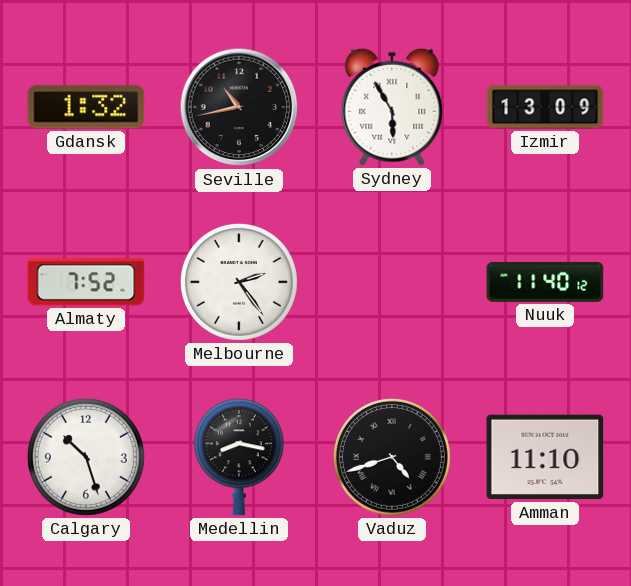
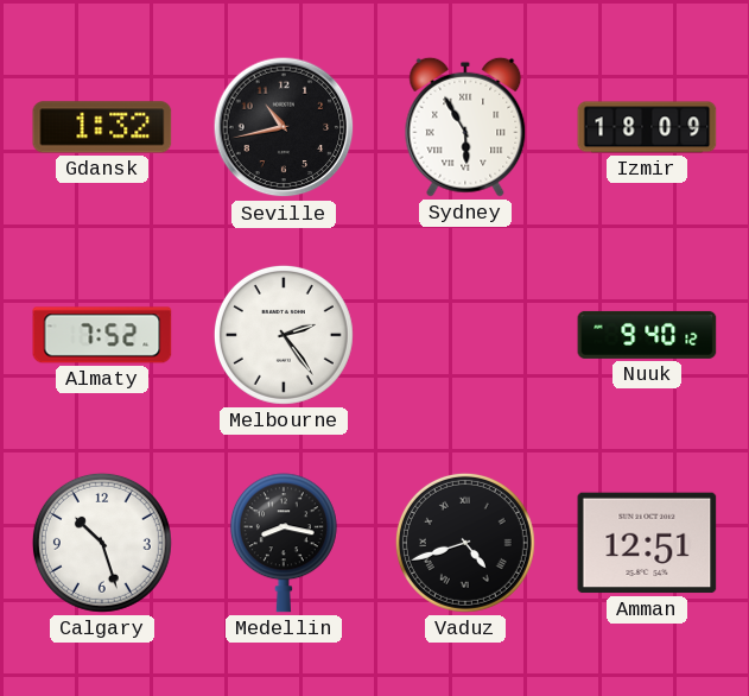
Izmir: 13:09 -> 18:09 (647, 127)
Nuuk: 11:40 -> 9:40 (647, 335)
Amman: 11:10 -> 12:51 (647, 543)
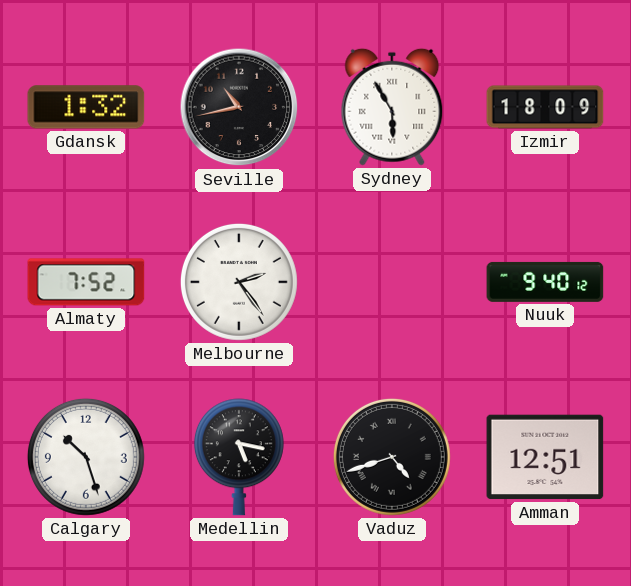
Medellin: 8:17 -> 5:17 (239, 457)
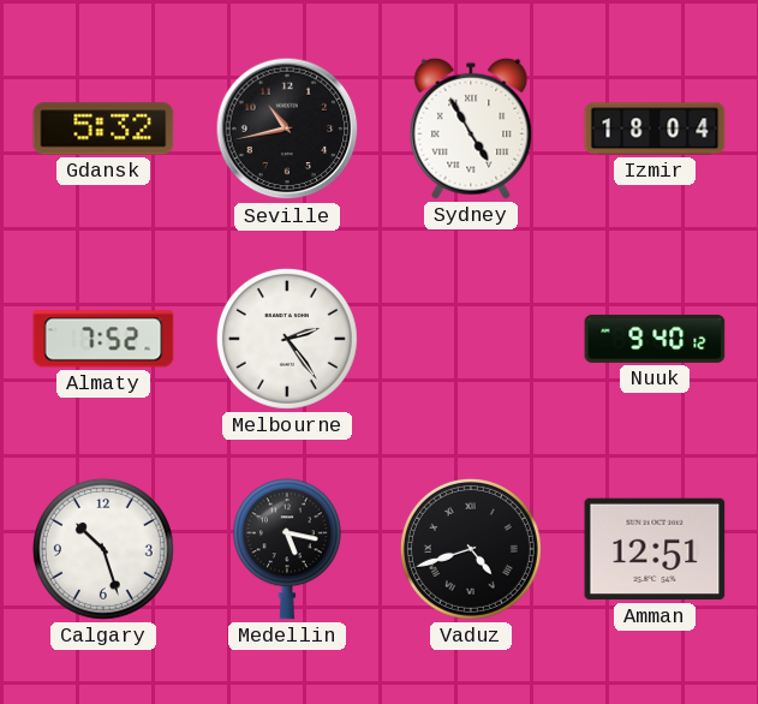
Gdansk: 1:32 -> 5:32 (103, 129)
Sydney: 5:55 -> 4:55 (471, 129)
Izmir: 18:09 -> 18:04 (655, 129)
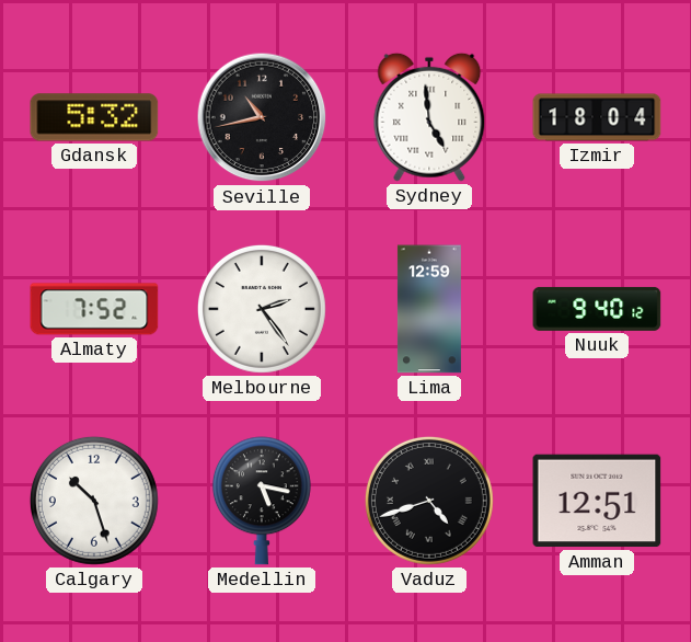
Sydney: 4:55 -> 4:59 (429, 117)
Lima: none -> 12:59 (429, 309)
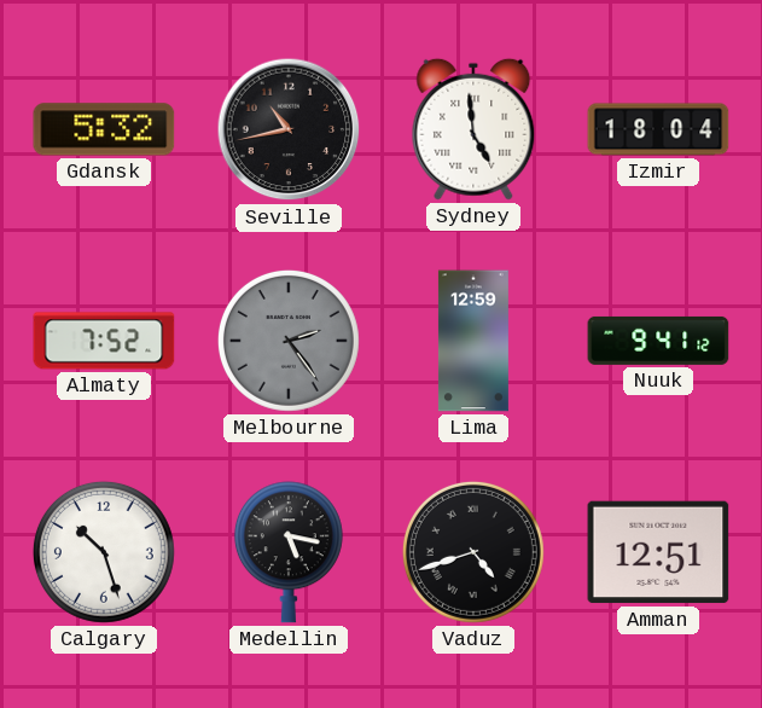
Melbourne dial: white -> grey (289, 341)
Nuuk: 9:40 -> 9:41 (658, 341)
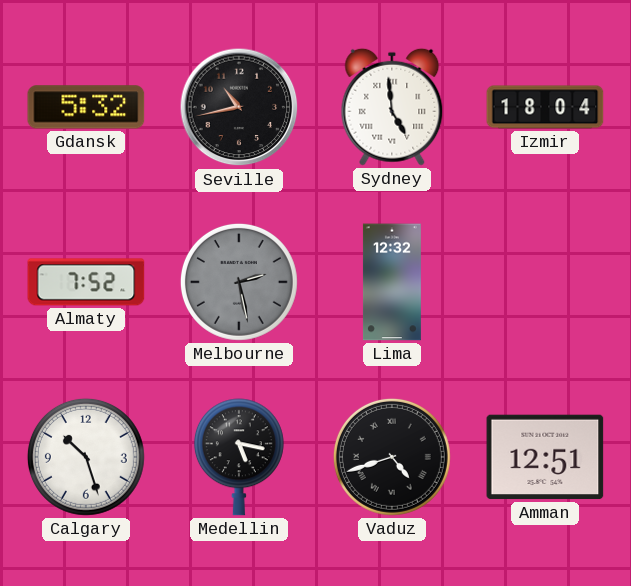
Melbourne: 2:24 -> 2:28 (239, 282)
Lima: 12:59 -> 12:32 (392, 282)
Nuuk: 9:41 -> none (658, 341)
